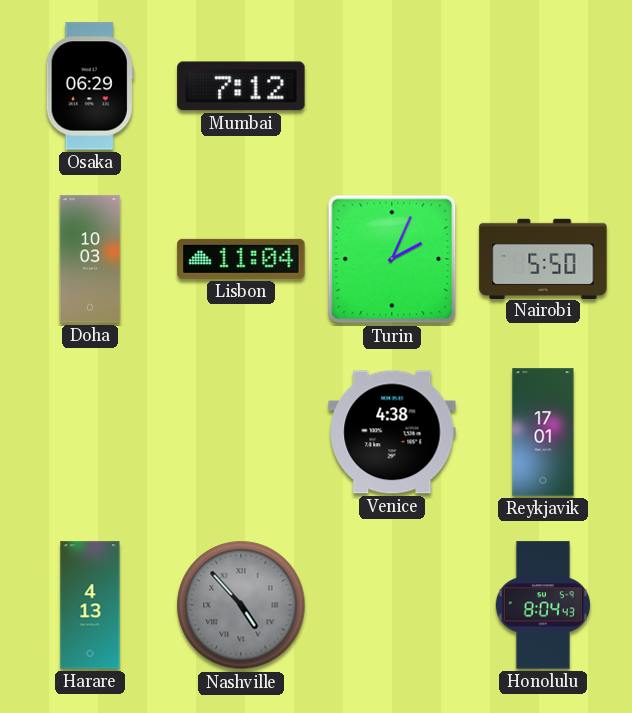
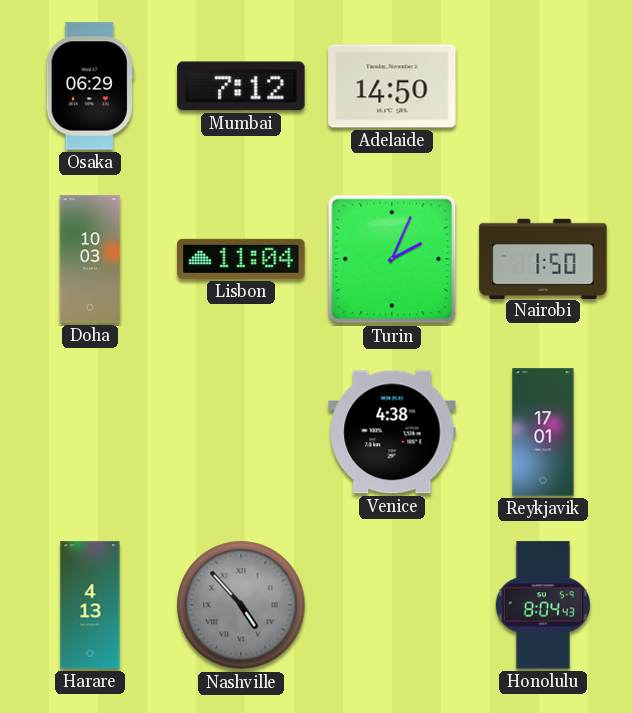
Adelaide: none -> 14:50 (392, 86)
Nairobi: 5:50 -> 1:50 (543, 258)
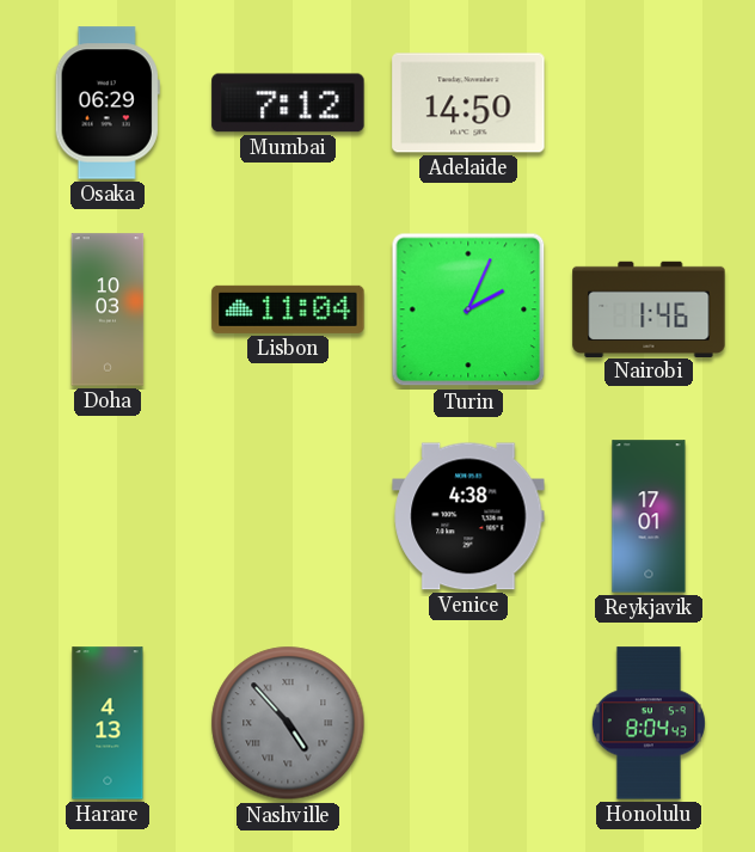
Nairobi: 1:50 -> 1:46 (649, 308)
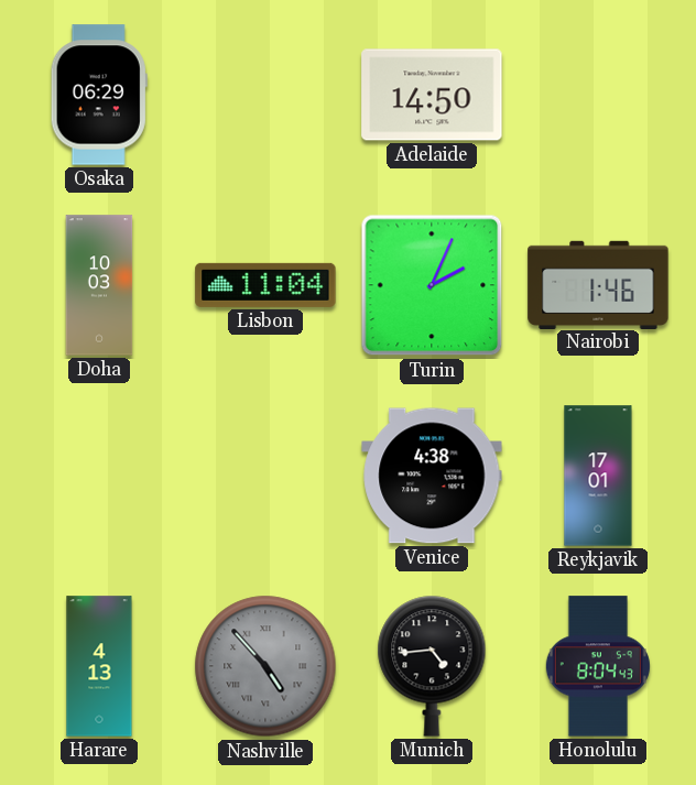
Mumbai: 7:12 -> none (288, 103)
Munich: none -> 4:44 (432, 666)
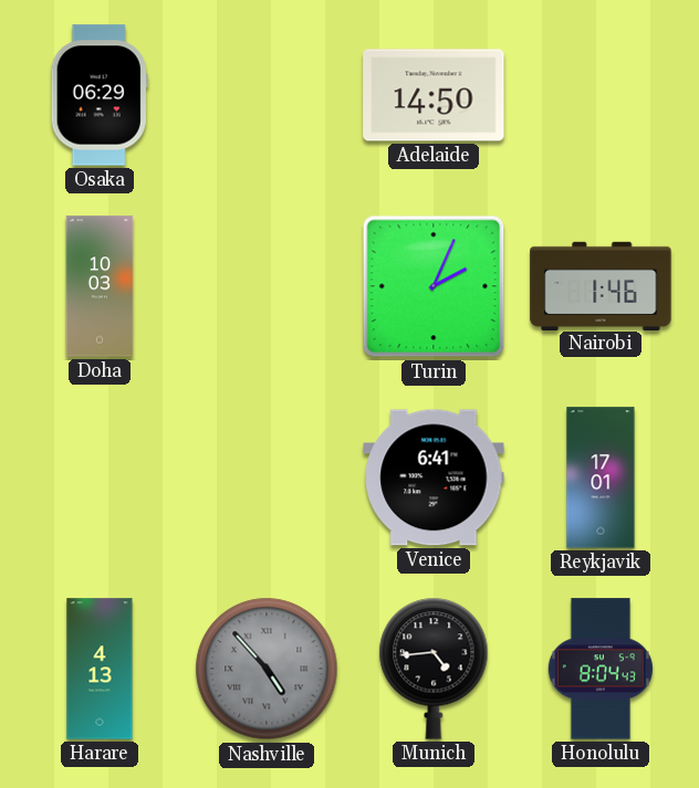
Lisbon: 11:04 -> none (265, 285)
Venice: 4:38 -> 6:41 (434, 477)
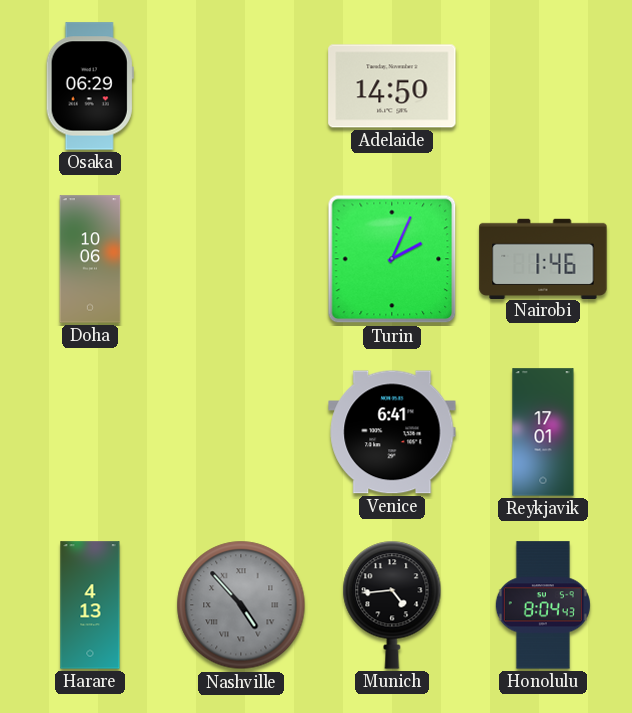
Doha: 10:03 -> 10:06 (90, 259)
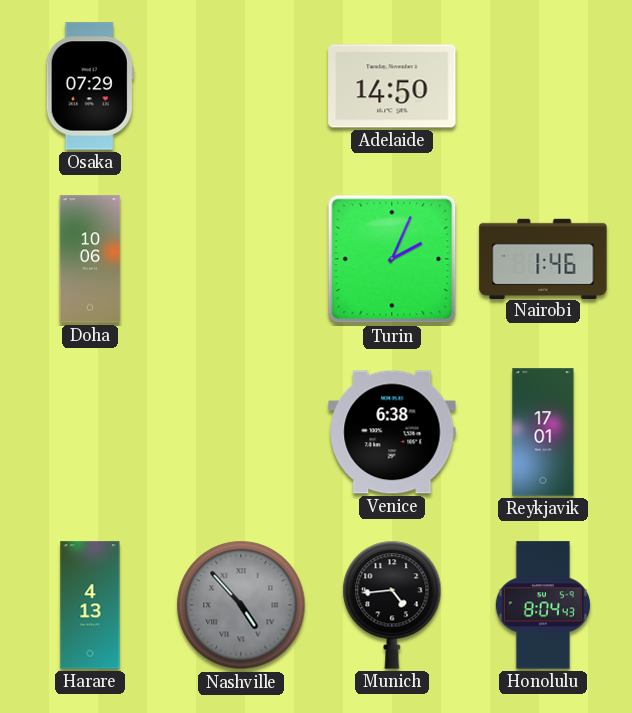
Osaka: 06:29 -> 07:29 (90, 86)
Venice: 6:41 -> 6:38 (392, 432)
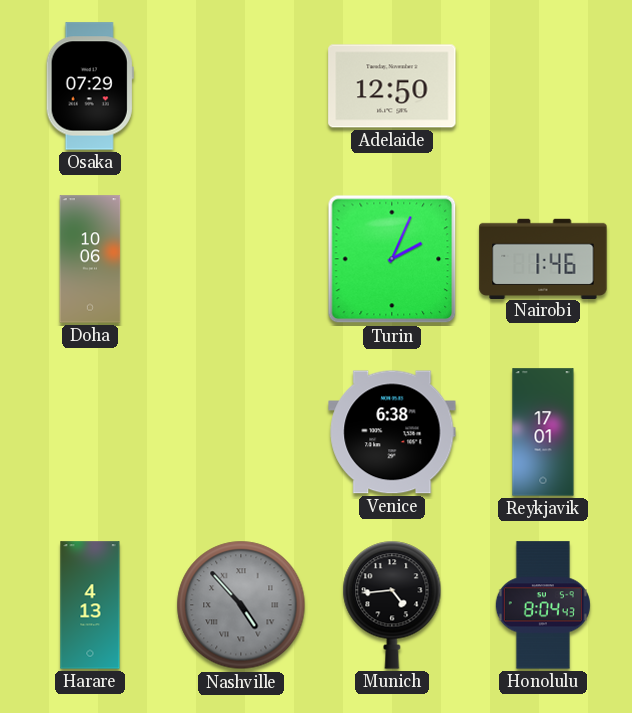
Adelaide: 14:50 -> 12:50 (392, 86)
